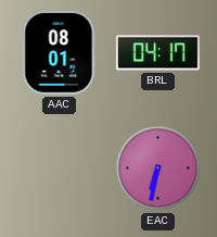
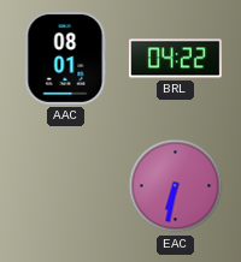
BRL: 04:17 -> 04:22 (175, 59)
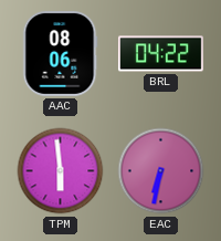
AAC: 08:01 -> 08:06 (61, 53)
TPM: none -> 5:59 (61, 171)
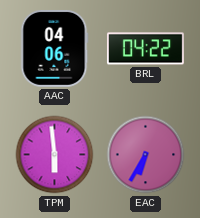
AAC: 08:06 -> 04:06 (55, 48)
EAC: 6:32 -> 6:35 (146, 155)
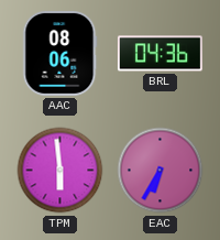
AAC: 04:06 -> 08:06 (61, 53)
BRL: 04:22 -> 04:36 (159, 54)
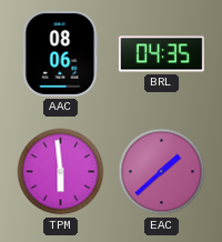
BRL: 04:36 -> 04:35 (161, 54)
EAC: 6:35 -> 1:38 (162, 172)
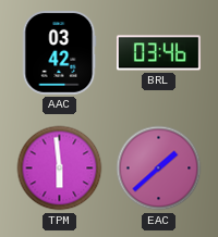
AAC: 08:06 -> 03:42 (60, 52)
BRL: 04:35 -> 03:46 (158, 53)
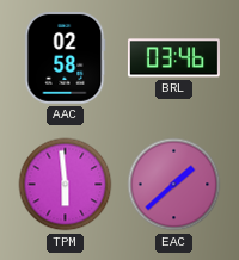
AAC: 03:42 -> 02:58 (66, 57)
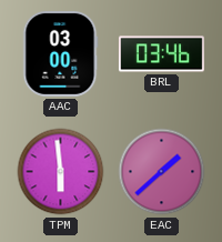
AAC: 02:58 -> 03:00 (61, 53)
